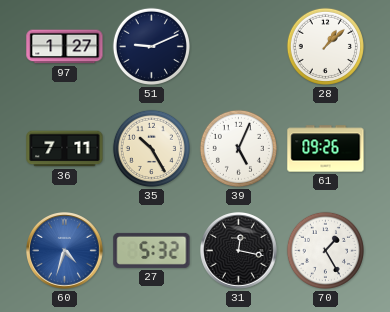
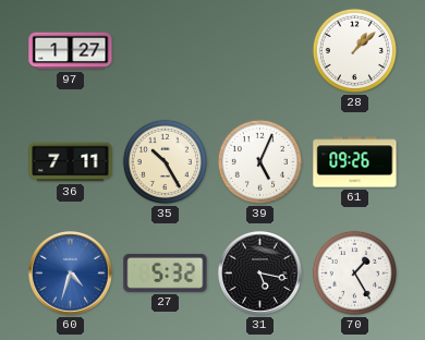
51: 9:11 -> none (151, 46)
31: 12:17 -> 5:17 (260, 274)
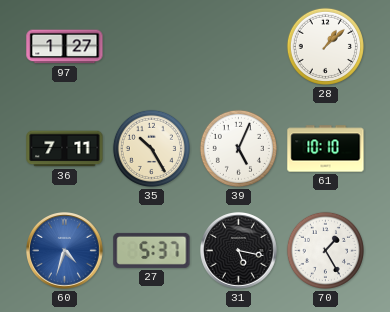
61: 09:26 -> 10:10 (326, 149)
27: 5:32 -> 5:37 (152, 250)
